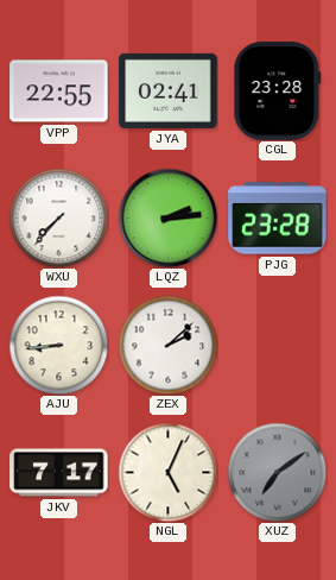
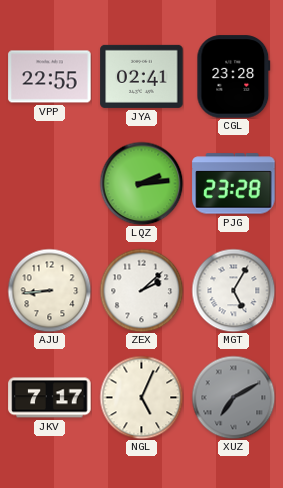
WXU: 7:37 -> none (58, 218)
MGT: none -> 5:05 (233, 290)
XUZ: 7:09 -> 7:10 (233, 397)
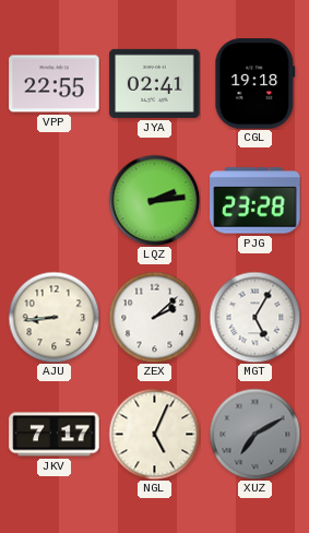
CGL: 23:28 -> 19:18 (255, 84)
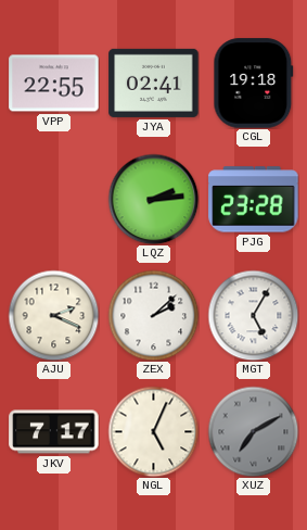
AJU: 8:44 -> 2:19 (53, 315)
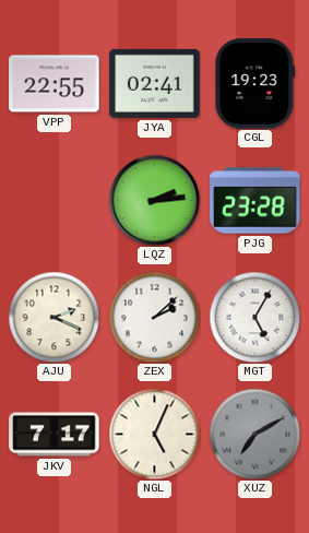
CGL: 19:18 -> 19:23 (255, 84)
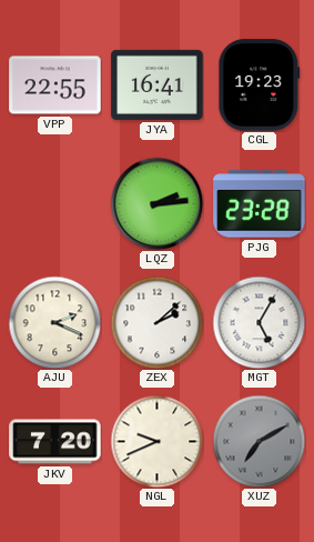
JYA: 02:41 -> 16:41 (158, 84)
JKV: 7:17 -> 7:20 (55, 442)
NGL: 5:04 -> 9:41 (156, 441)
